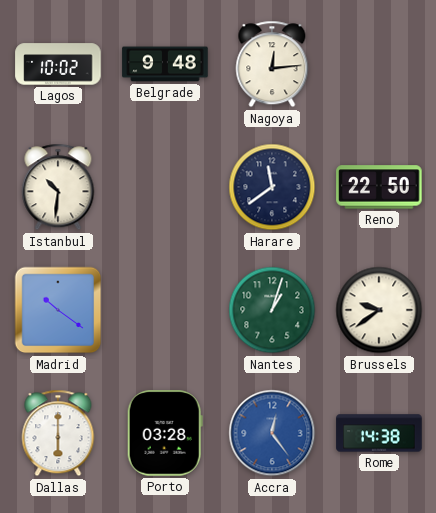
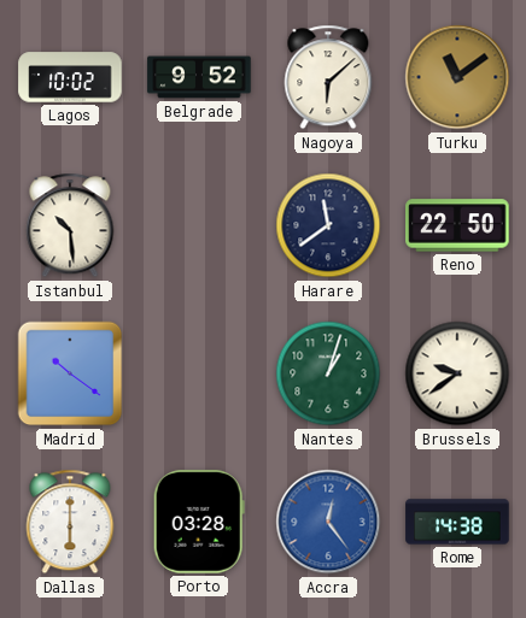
Belgrade: 9:48 -> 9:52 (199, 77)
Nagoya: 12:14 -> 6:08 (328, 77)
Turku: none -> 11:09 (457, 77)
Istanbul: 10:31 -> 10:29 (70, 225)
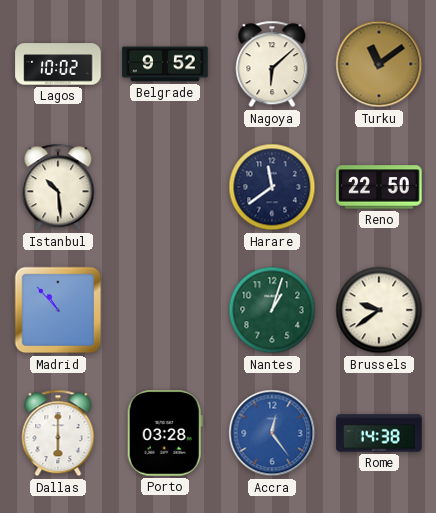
Madrid: 10:21 -> 10:53 (58, 310)
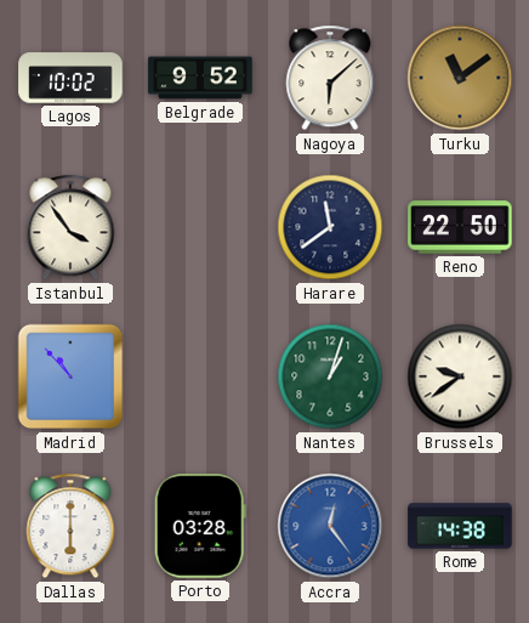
Istanbul: 10:29 -> 3:54 (70, 227)
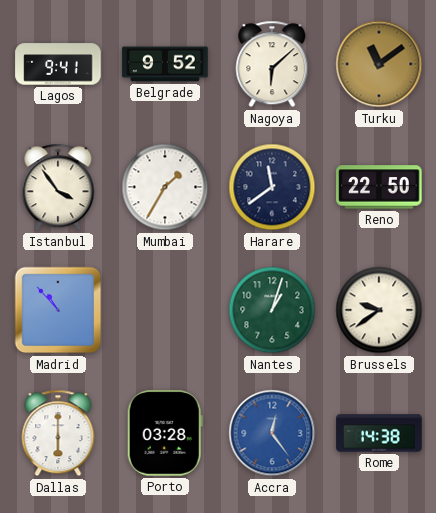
Lagos: 10:02 -> 9:41 (58, 64)
Mumbai: none -> 1:35 (165, 187)
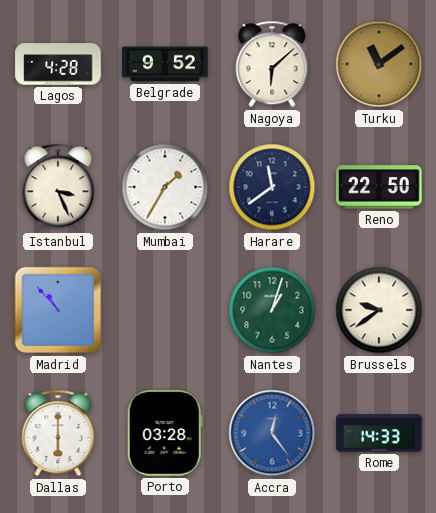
Lagos: 9:41 -> 4:28 (58, 64)
Istanbul: 3:54 -> 3:26 (58, 187)
Rome: 14:38 -> 14:33 (379, 433)
